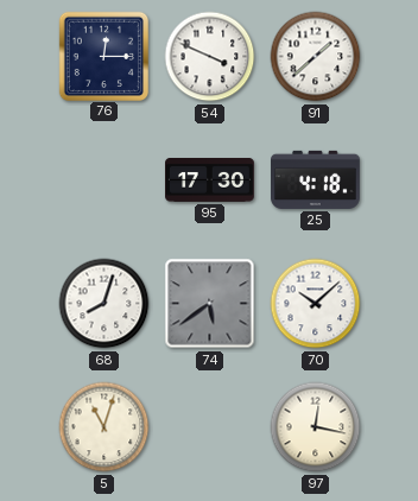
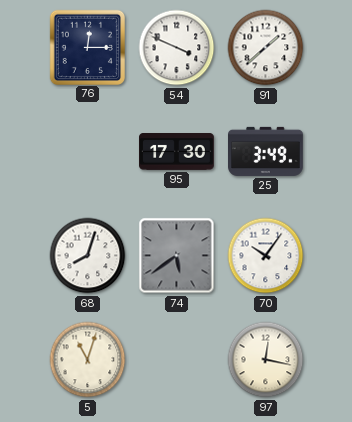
25: 4:18 -> 3:49 (266, 151)
70: 10:08 -> 10:06 (266, 256)
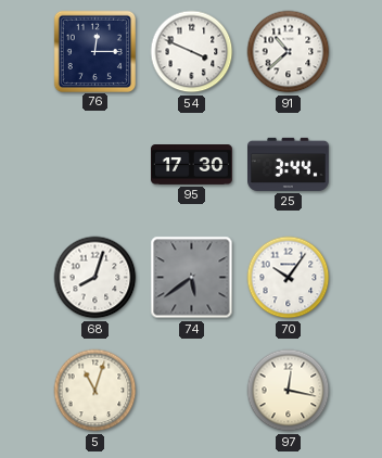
91: 1:38 -> 10:38 (289, 52)
25: 3:49 -> 3:44 (289, 164)
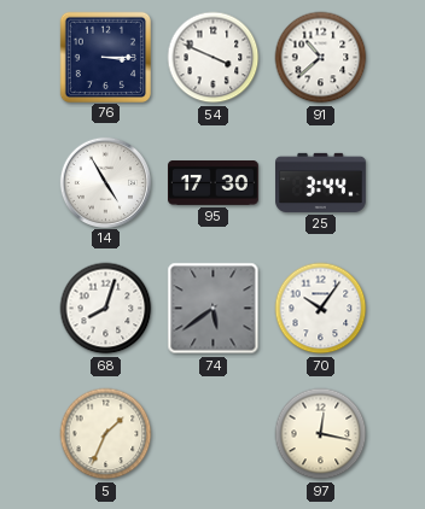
76: 12:15 -> 3:15 (105, 57)
14: none -> 4:55 (105, 182)
5: 11:03 -> 1:34 (106, 434)
